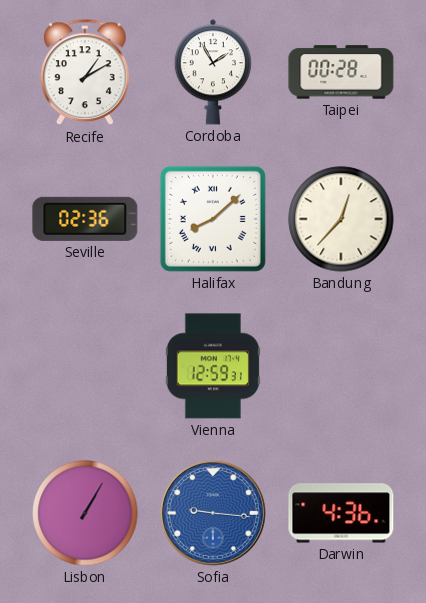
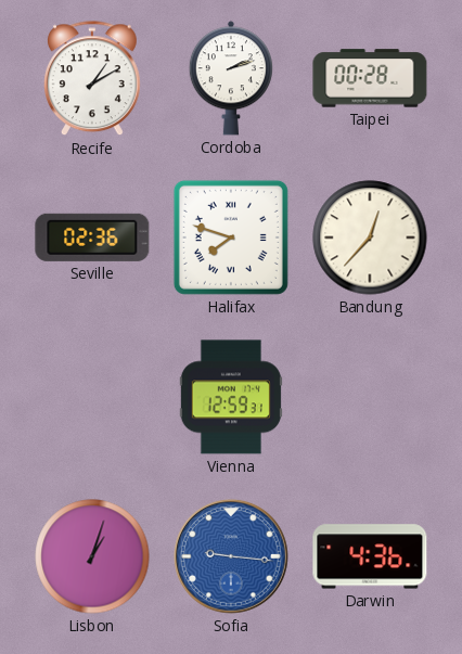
Cordoba: 1:55 -> 2:12 (231, 78)
Halifax: 8:08 -> 7:48 (231, 238)
Lisbon: 1:05 -> 1:03 (92, 556)
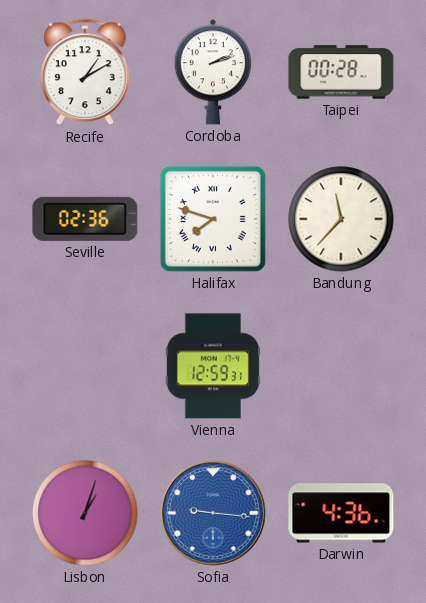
Bandung: 12:37 -> 11:37 (341, 219)
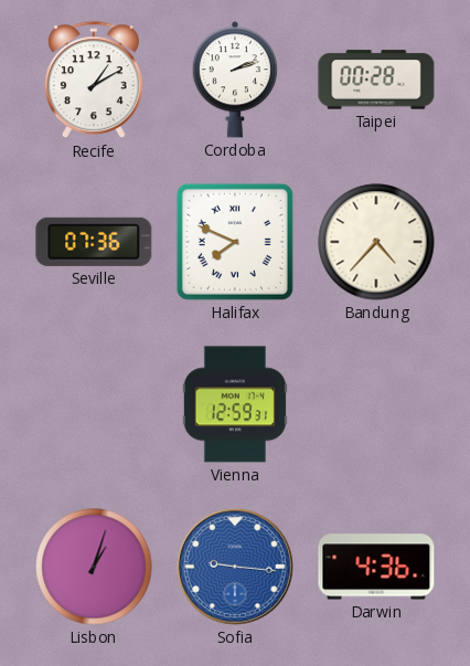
Seville: 02:36 -> 07:36 (94, 242)
Halifax: 7:48 -> 7:49 (235, 242)
Bandung: 11:37 -> 4:37 (376, 242)
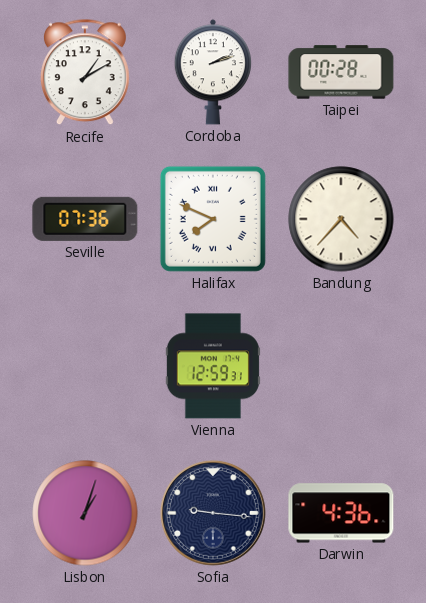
Sofia dial: blue -> navy (213, 513)
